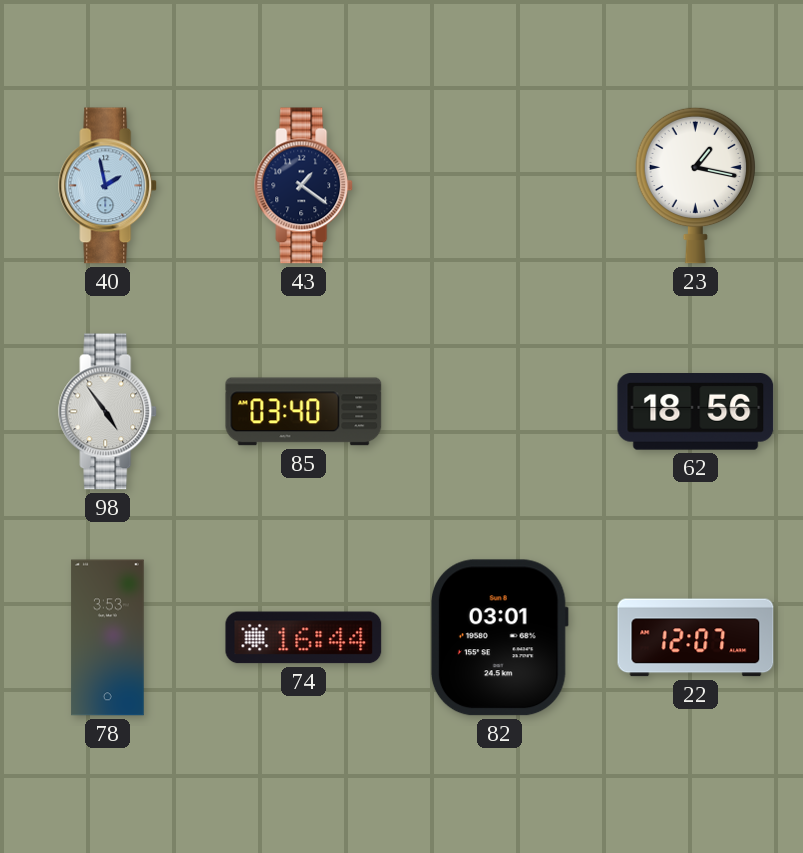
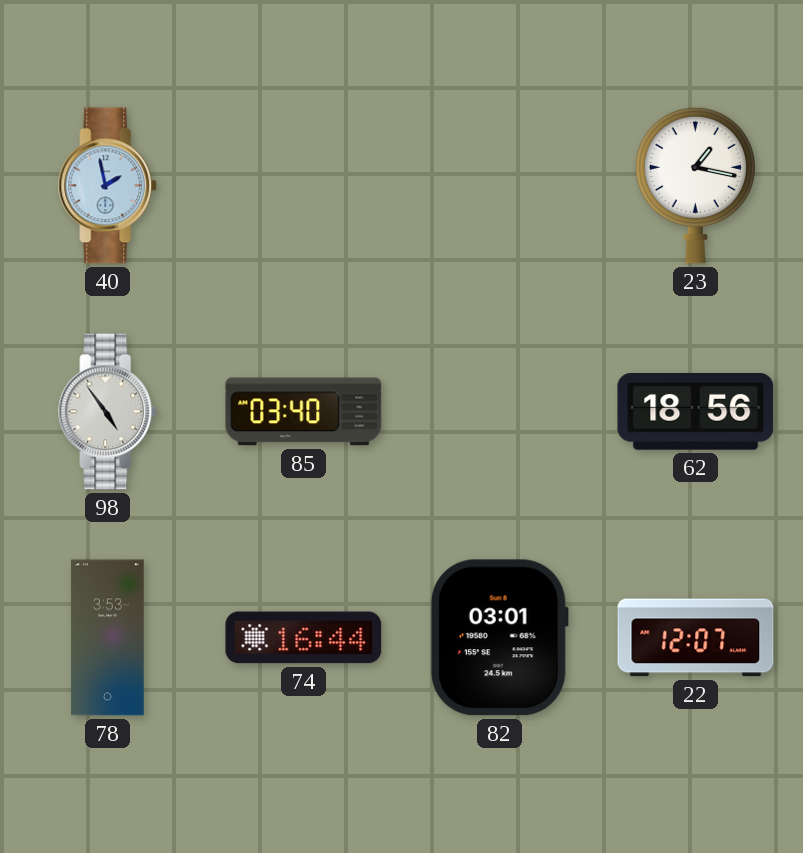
43: 1:21 -> none (304, 186)
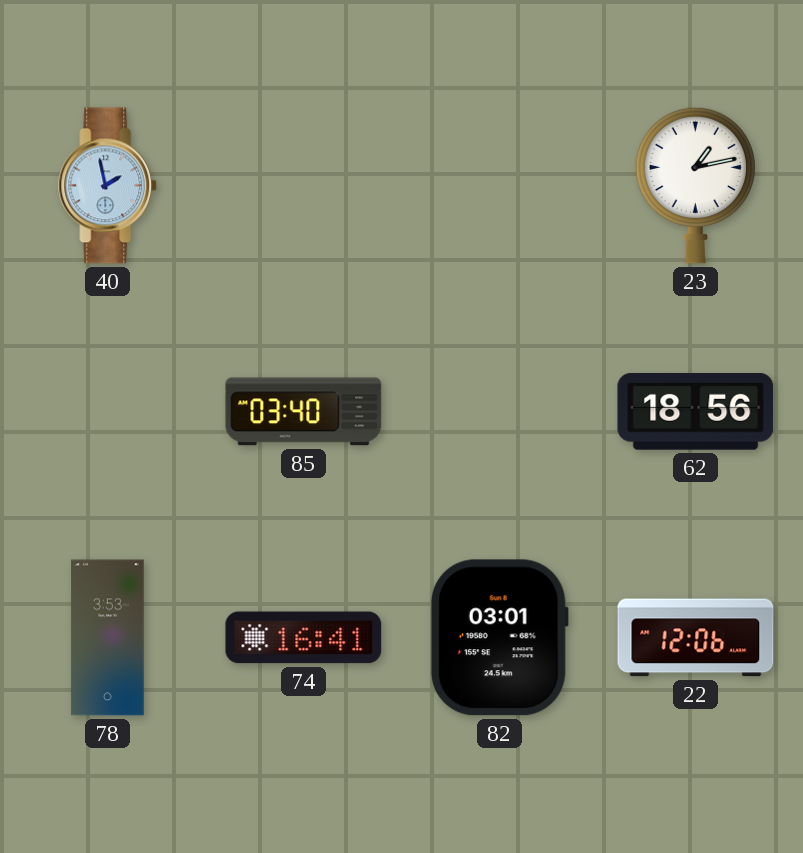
23: 1:17 -> 1:13 (695, 185)
98: 4:54 -> none (108, 412)
74: 16:44 -> 16:41 (304, 638)
22: 12:07 -> 12:06 (696, 638)
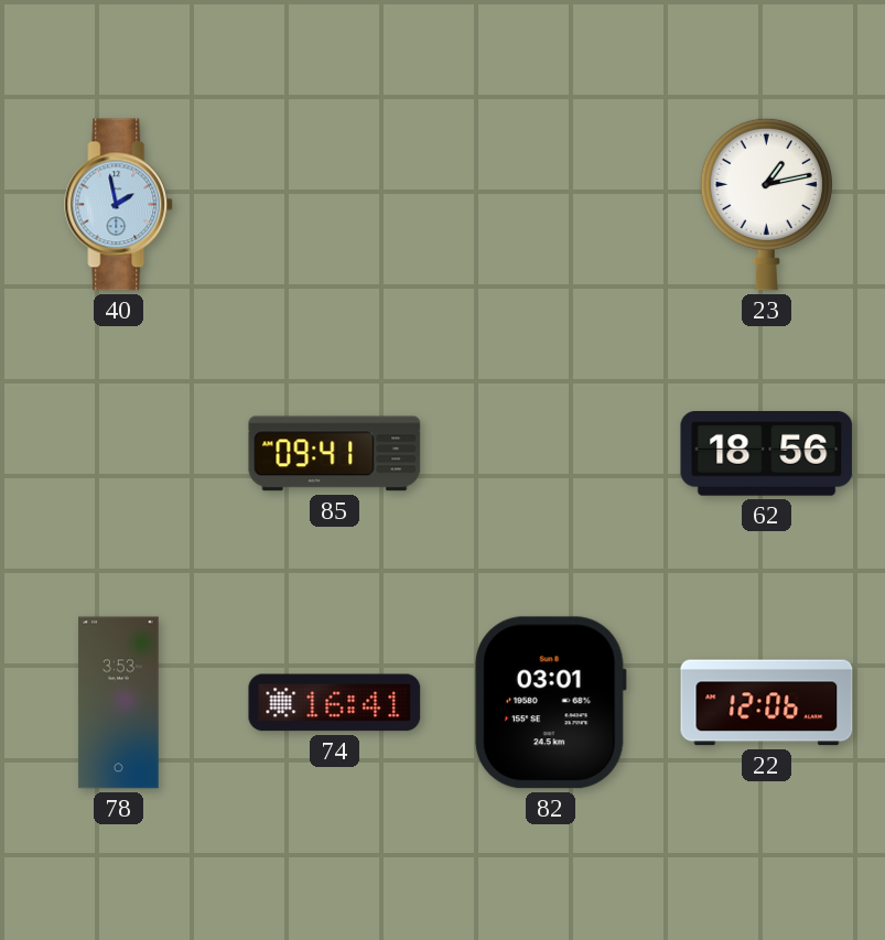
85: 03:40 -> 09:41 (335, 454)
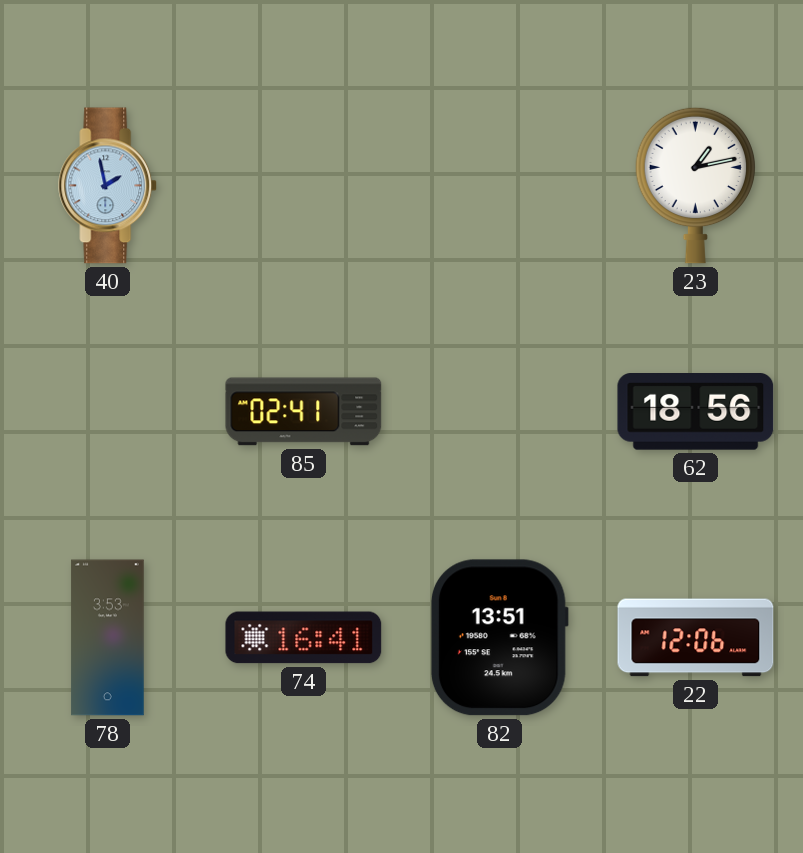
85: 09:41 -> 02:41 (304, 412)
82: 03:01 -> 13:51 (499, 638)
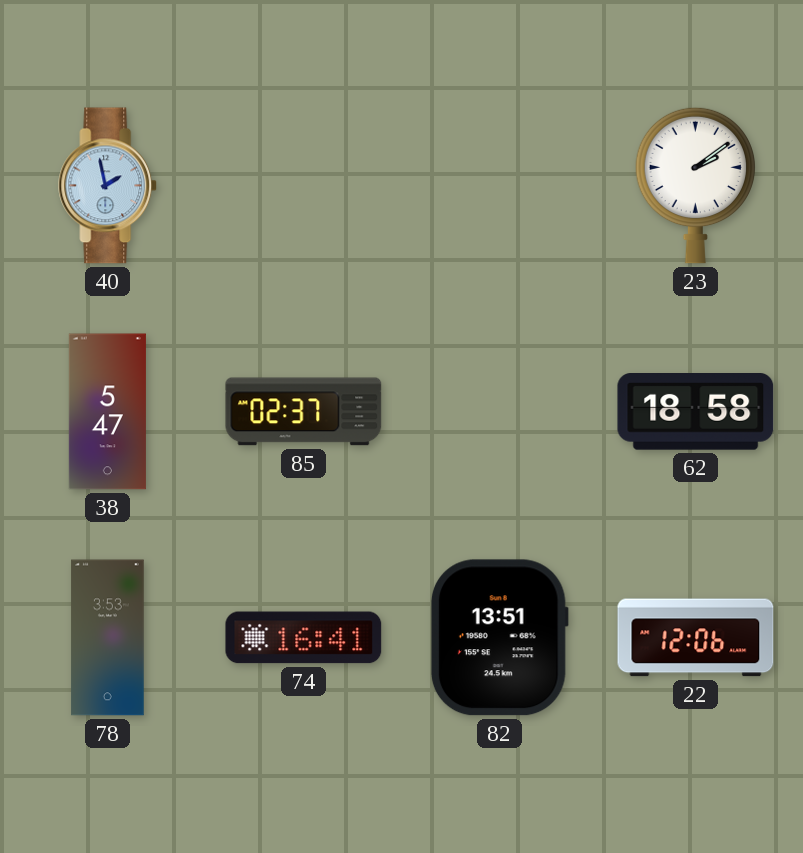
23: 1:13 -> 2:09 (695, 185)
38: none -> 5:47 (107, 412)
85: 02:41 -> 02:37 (304, 412)
62: 18:56 -> 18:58 (696, 412)
